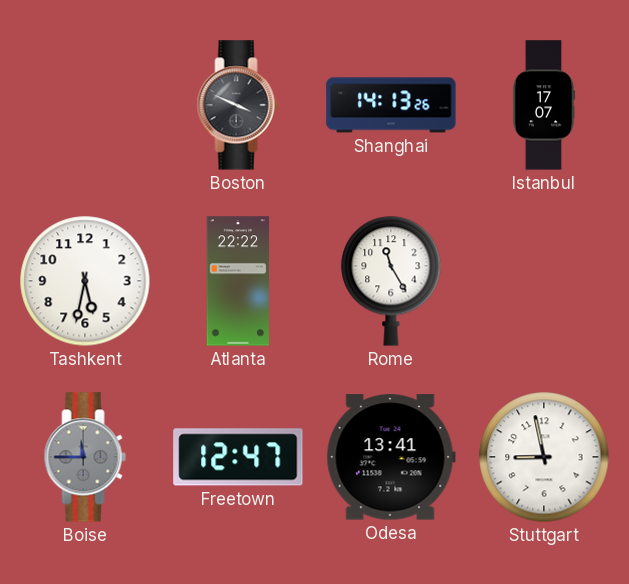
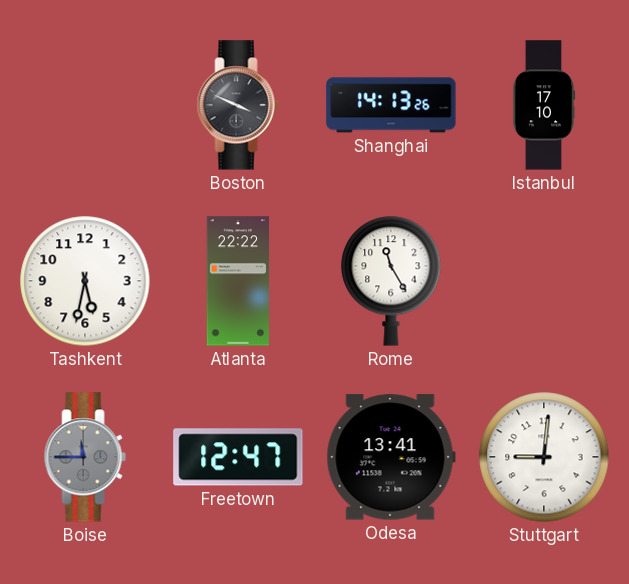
Istanbul: 17:07 -> 17:10 (544, 105)
Stuttgart: 8:58 -> 9:01 (544, 457)
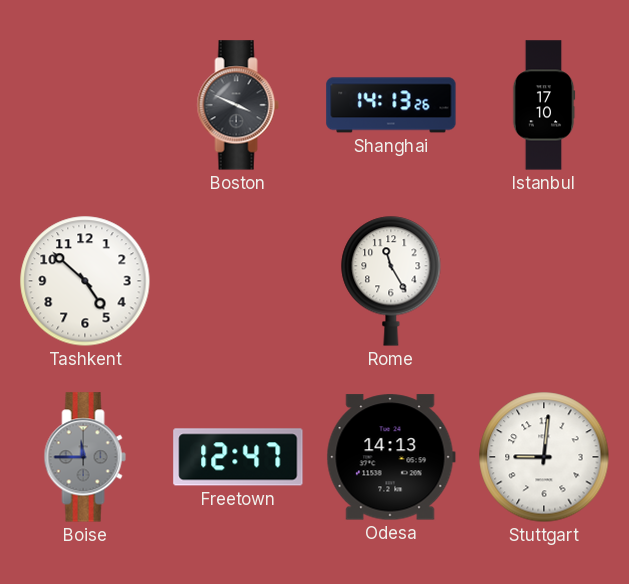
Tashkent: 5:32 -> 4:52 (85, 281)
Atlanta: 22:22 -> none (237, 281)
Odesa: 13:41 -> 14:13 (391, 457)
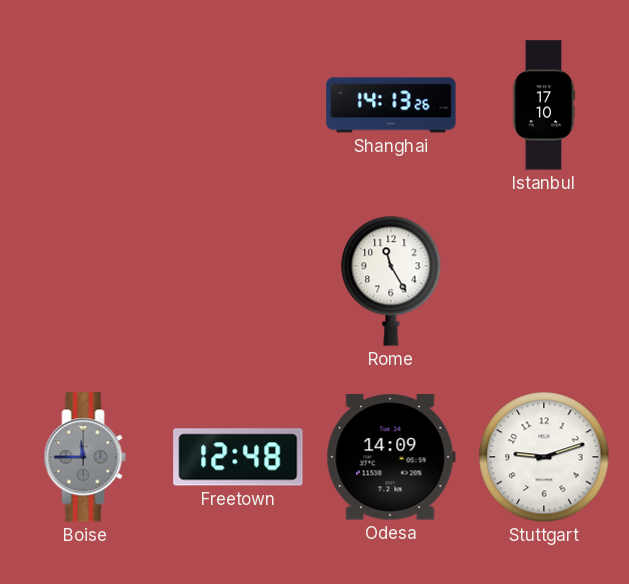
Boston: 3:49 -> none (238, 105)
Tashkent: 4:52 -> none (85, 281)
Freetown: 12:47 -> 12:48 (238, 457)
Odesa: 14:13 -> 14:09 (391, 457)
Stuttgart: 9:01 -> 9:12 (544, 457)
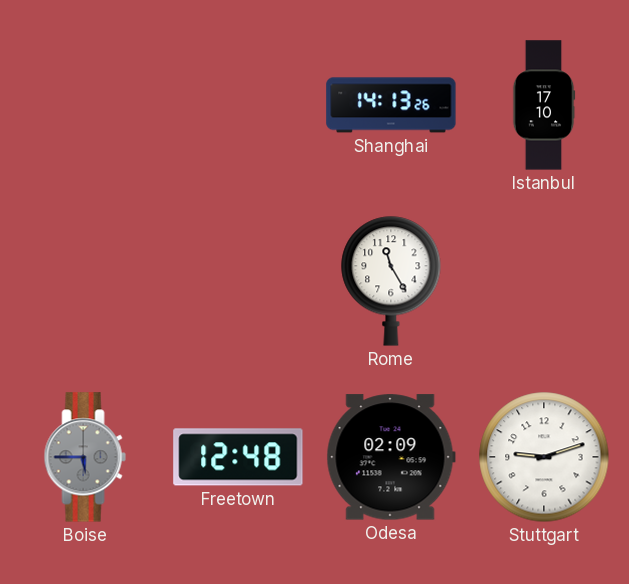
Boise: 11:45 -> 5:45 (85, 457)
Odesa: 14:09 -> 02:09 (391, 457)
